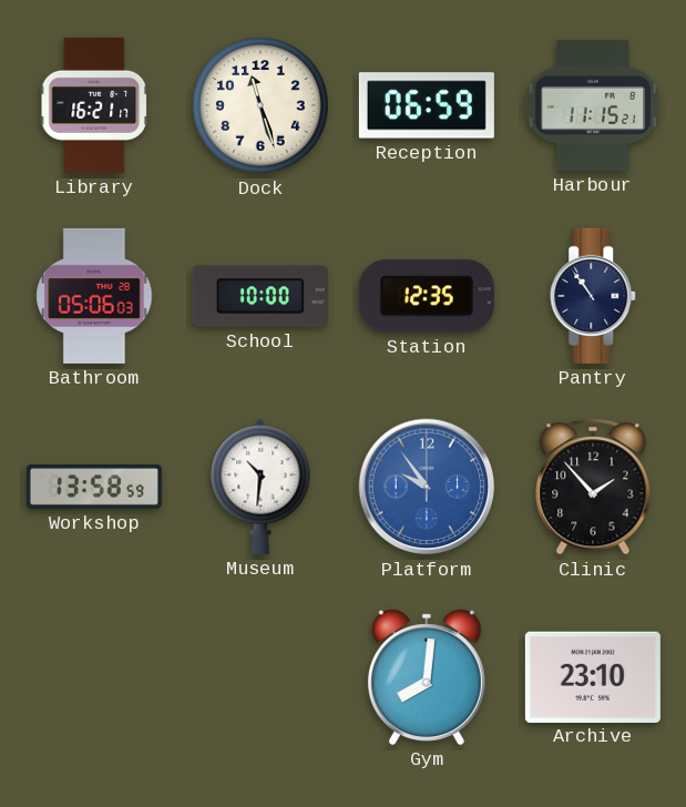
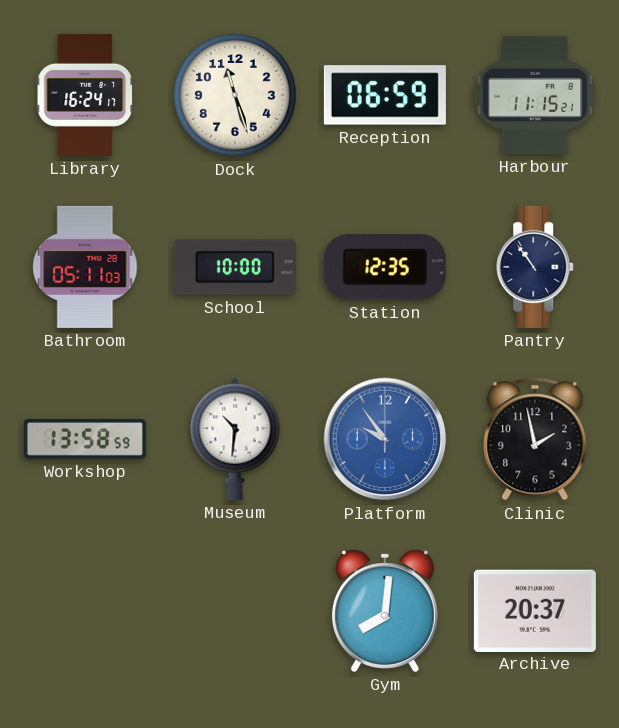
Library: 16:21 -> 16:24 (85, 95)
Bathroom: 05:06 -> 05:11 (85, 267)
Clinic: 1:53 -> 1:58 (535, 439)
Archive: 23:10 -> 20:37 (535, 610)
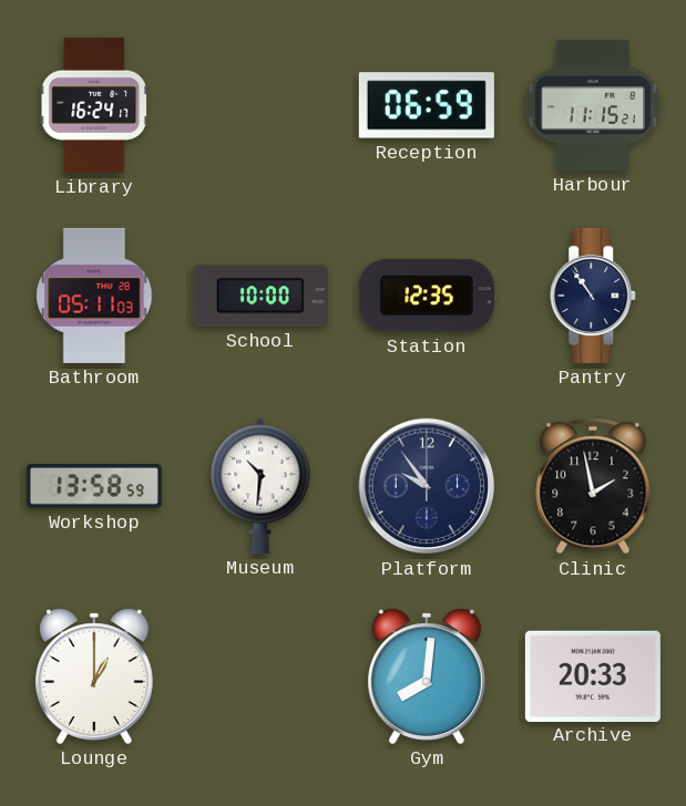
Dock: 11:27 -> none (235, 95)
Platform dial: blue -> navy (427, 486)
Lounge: none -> 1:00 (94, 676)
Archive: 20:37 -> 20:33 (593, 675)
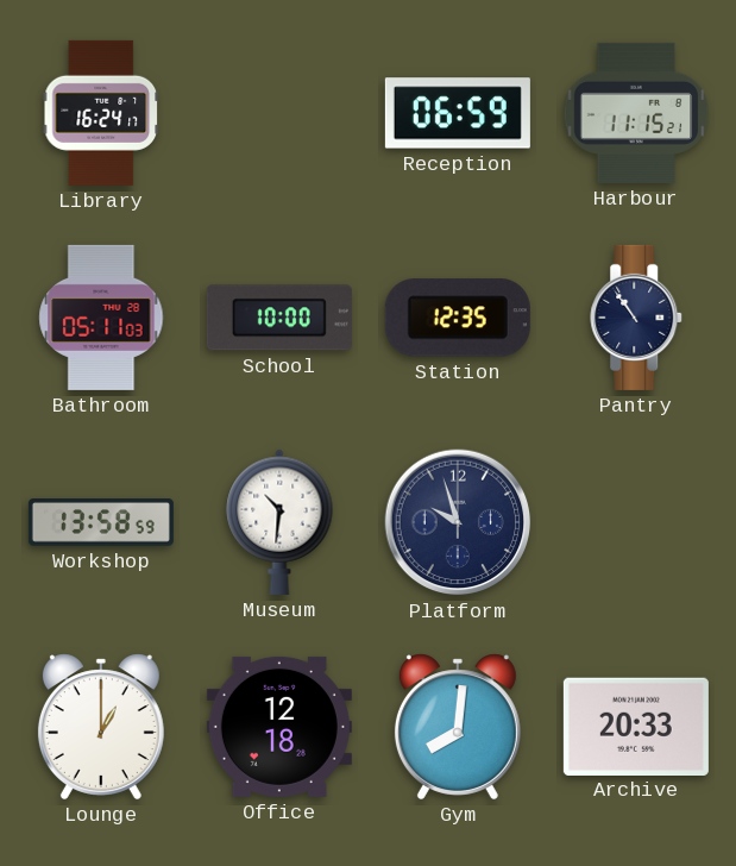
Platform: 9:54 -> 9:57 (458, 522)
Clinic: 1:58 -> none (593, 486)
Office: none -> 12:18 (279, 727)
